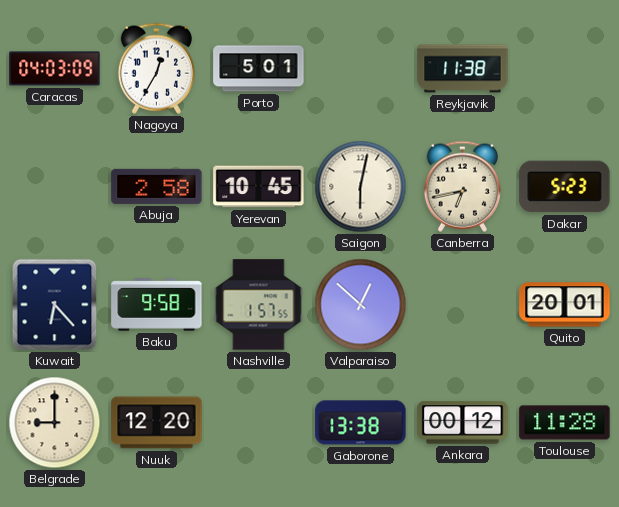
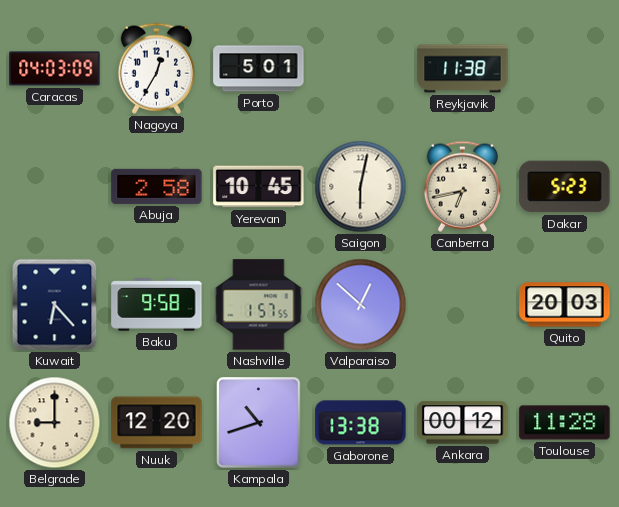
Quito: 20:01 -> 20:03 (565, 305)
Kampala: none -> 10:42 (259, 423)
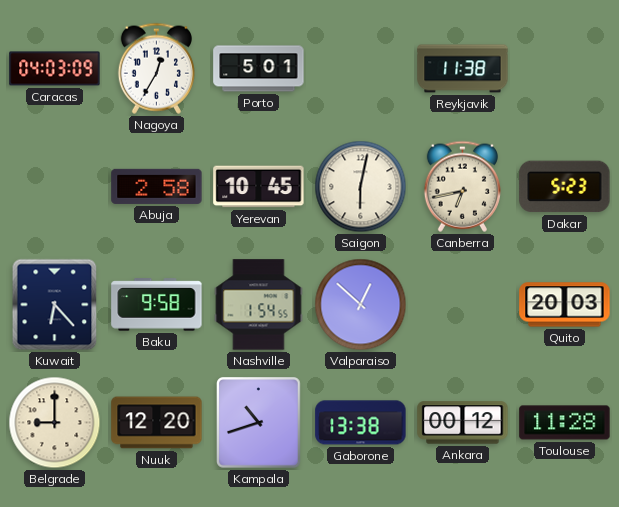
Nashville: 1:57 -> 1:54 (259, 305)
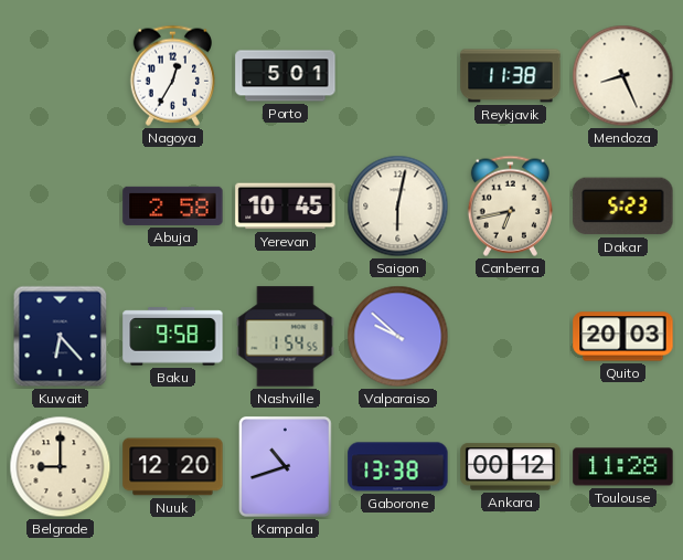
Caracas: 04:03 -> none (55, 69)
Mendoza: none -> 8:26 (623, 76)
Valparaiso: 12:52 -> 9:52 (398, 337)
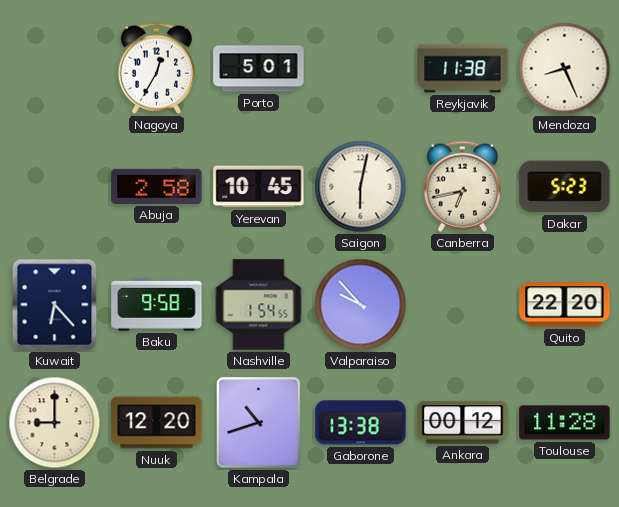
Valparaiso: 9:52 -> 9:53 (361, 305)
Quito: 20:03 -> 22:20 (565, 305)
